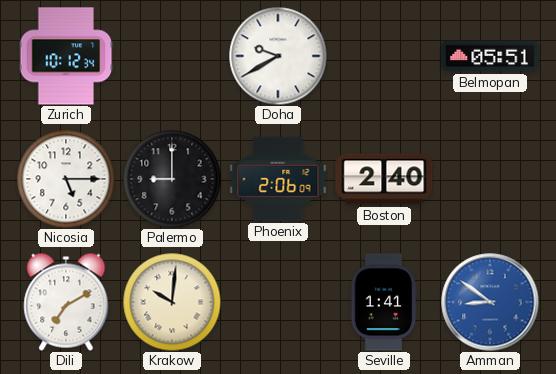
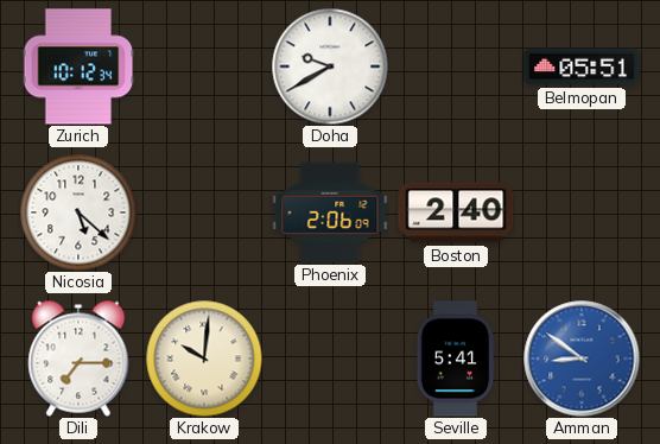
Nicosia: 5:15 -> 5:22 (78, 213)
Palermo: 9:00 -> none (172, 179)
Dili: 7:10 -> 7:15 (78, 359)
Seville: 1:41 -> 5:41 (456, 359)
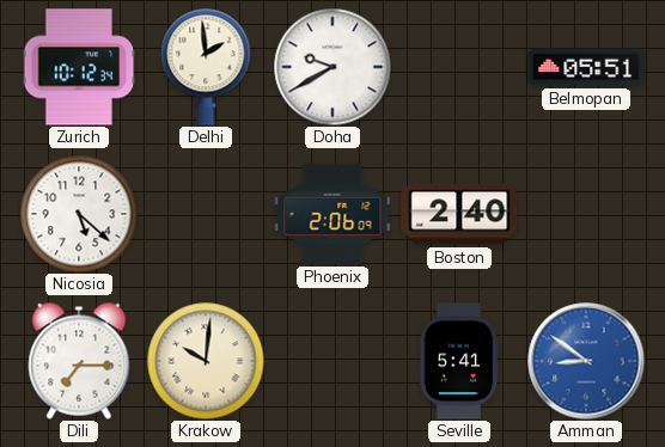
Delhi: none -> 1:59 (206, 67)
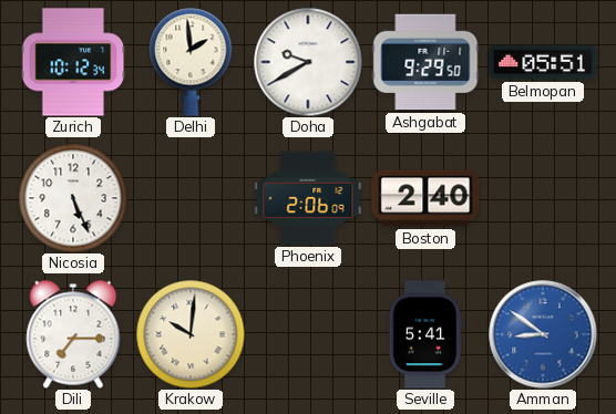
Ashgabat: none -> 9:29 (425, 62)
Nicosia: 5:22 -> 5:26 (73, 198)
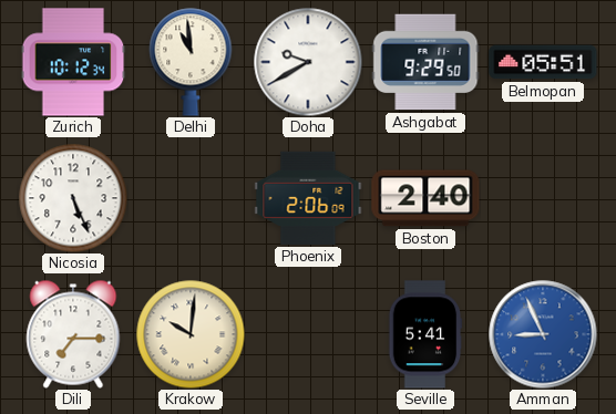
Delhi: 1:59 -> 10:59 (191, 62)
Amman: 8:51 -> 8:56 (543, 334)
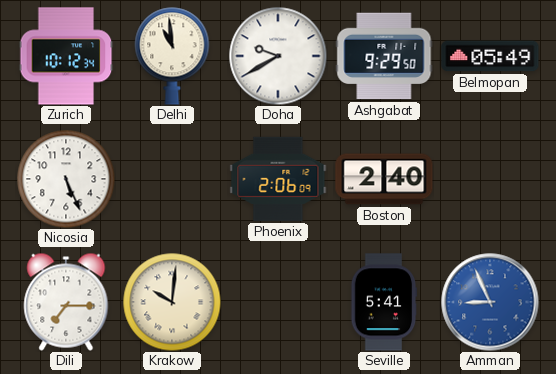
Belmopan: 05:51 -> 05:49 (490, 56)
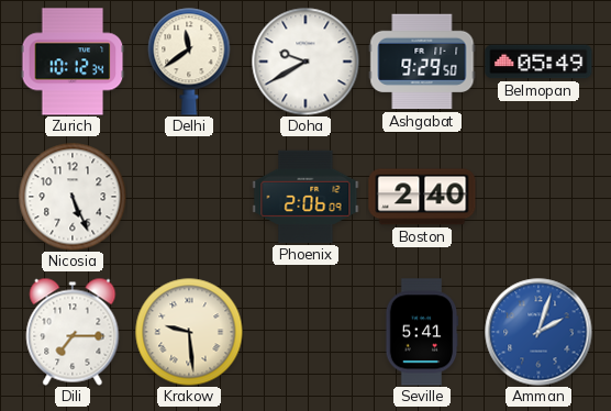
Delhi: 10:59 -> 11:39 (189, 62)
Krakow: 10:01 -> 9:29 (189, 332)
Amman: 8:56 -> 2:03 (538, 332)
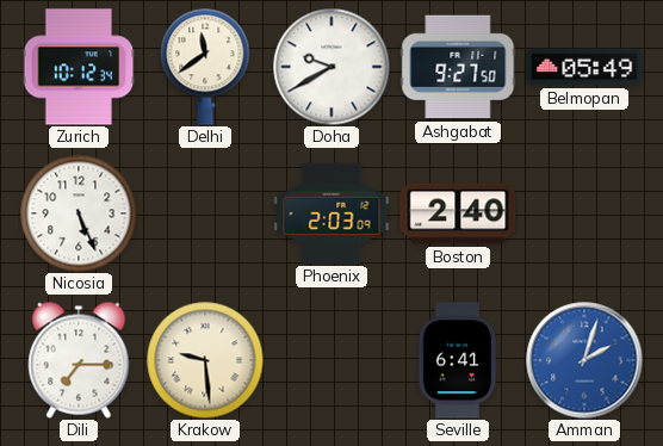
Ashgabat: 9:29 -> 9:27 (458, 67)
Phoenix: 2:06 -> 2:03 (331, 213)
Seville: 5:41 -> 6:41 (458, 360)
